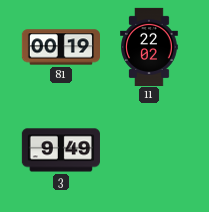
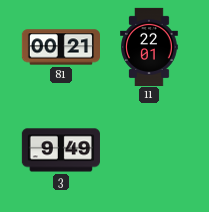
81: 00:19 -> 00:21 (60, 47)
11: 22:02 -> 22:01 (149, 46)
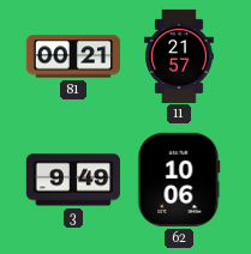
11: 22:01 -> 21:57 (179, 55)
62: none -> 10:06 (179, 180)
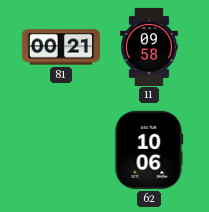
11: 21:57 -> 09:58 (149, 46)
3: 9:49 -> none (72, 180)
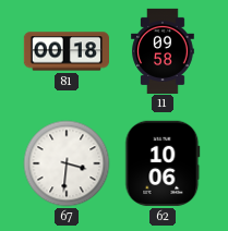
81: 00:21 -> 00:18 (65, 51)
67: none -> 3:31 (67, 163)
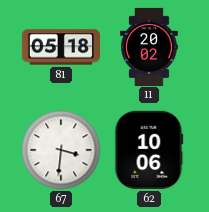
81: 00:18 -> 05:18 (60, 47)
11: 09:58 -> 20:02 (149, 46)
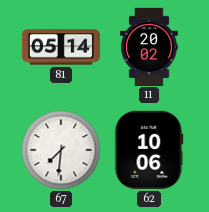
81: 05:18 -> 05:14 (60, 47)
67: 3:31 -> 7:31 (61, 150)
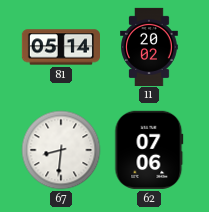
67: 7:31 -> 8:31 (61, 150)
62: 10:06 -> 07:06 (149, 150)
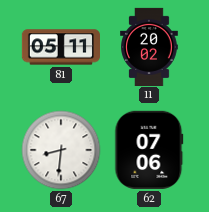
81: 05:14 -> 05:11 (60, 47)
